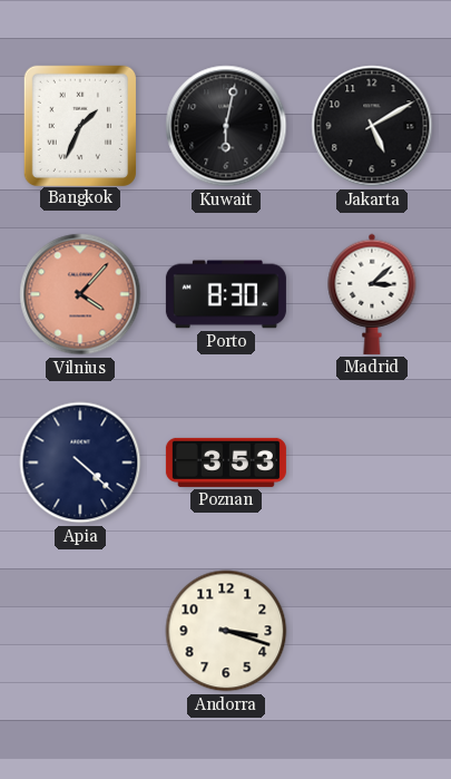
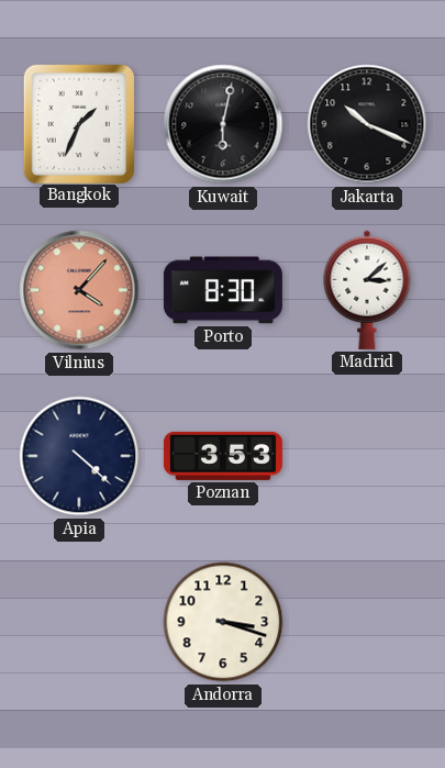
Jakarta: 5:10 -> 10:19 (367, 124)
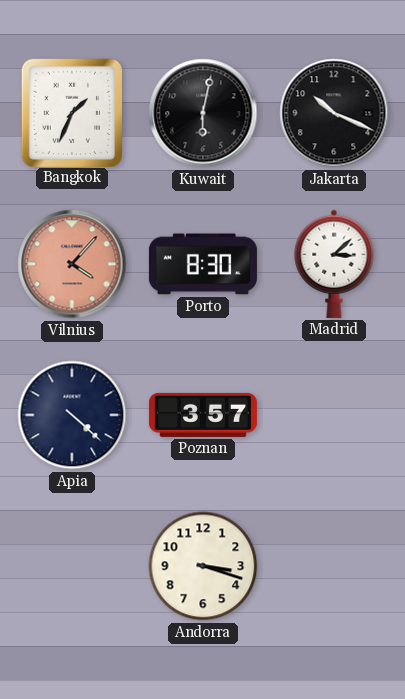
Poznan: 3:53 -> 3:57 (203, 415)
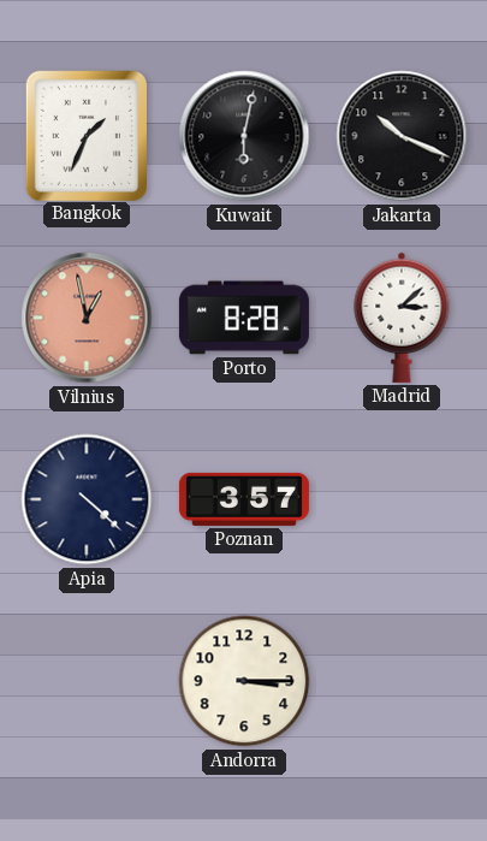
Vilnius: 4:07 -> 12:58 (87, 318)
Porto: 8:30 -> 8:28 (244, 318)
Andorra: 3:18 -> 3:15 (244, 681)
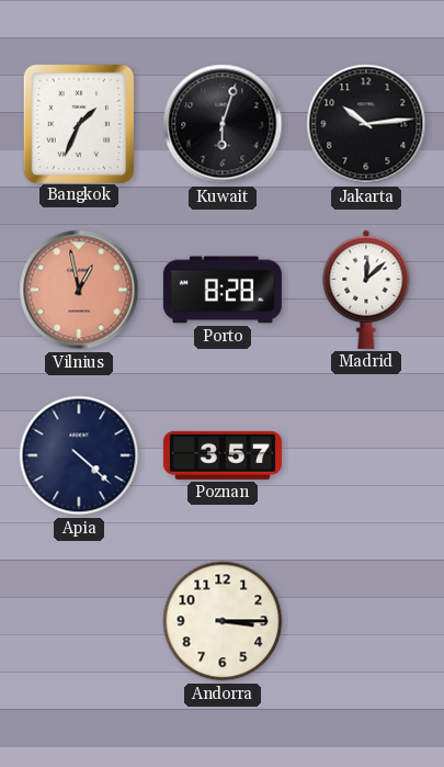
Kuwait: 6:02 -> 6:03 (223, 124)
Jakarta: 10:19 -> 10:14 (366, 124)
Madrid: 3:08 -> 12:08 (366, 290)
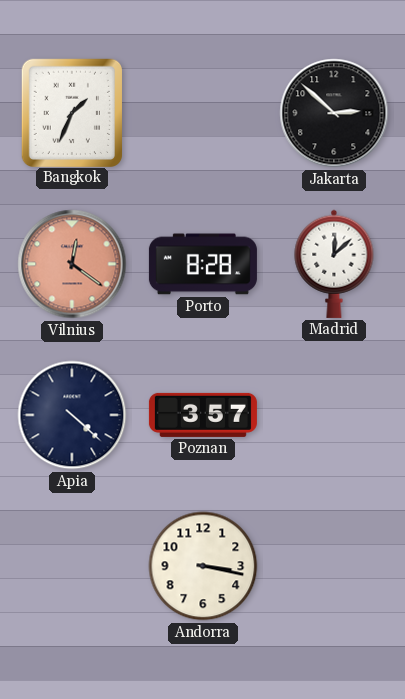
Kuwait: 6:03 -> none (223, 124)
Jakarta: 10:14 -> 2:52 (334, 113)
Vilnius: 12:58 -> 12:21 (72, 264)
Andorra: 3:15 -> 3:17 (203, 566)
